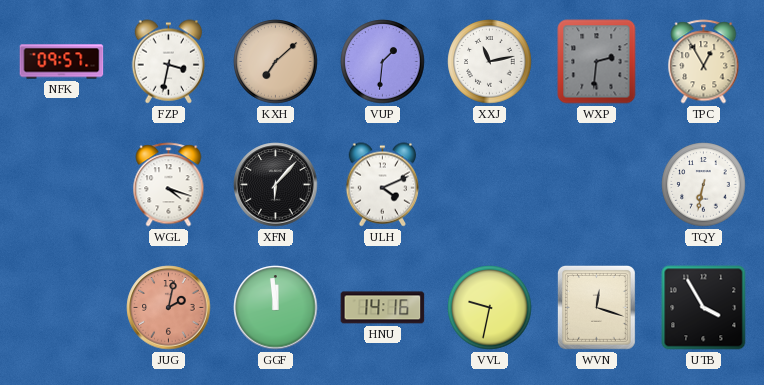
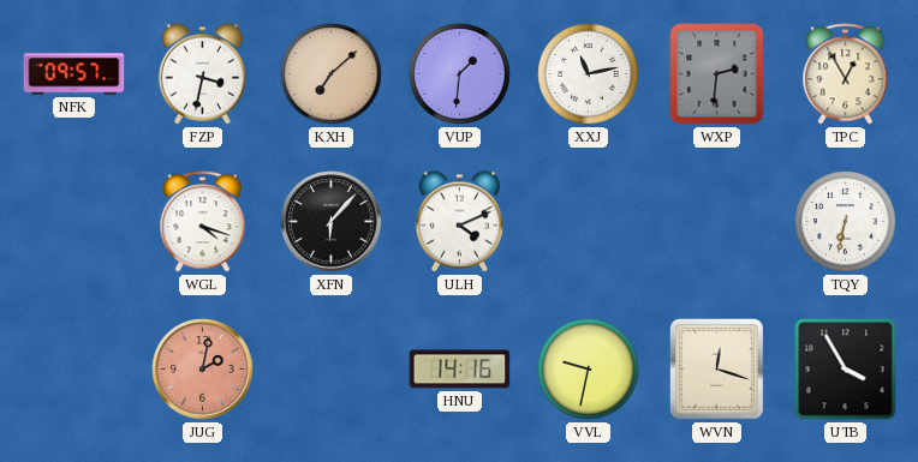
GGF: 11:59 -> none (276, 308)
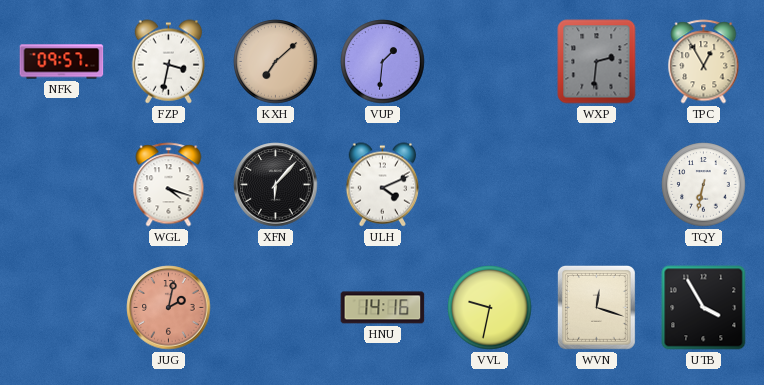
XXJ: 11:13 -> none (589, 74)
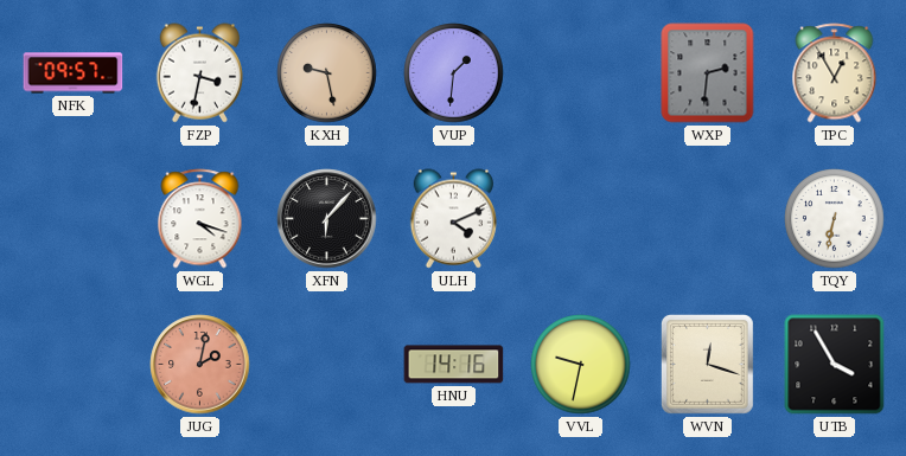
KXH: 7:08 -> 9:28 (327, 73)
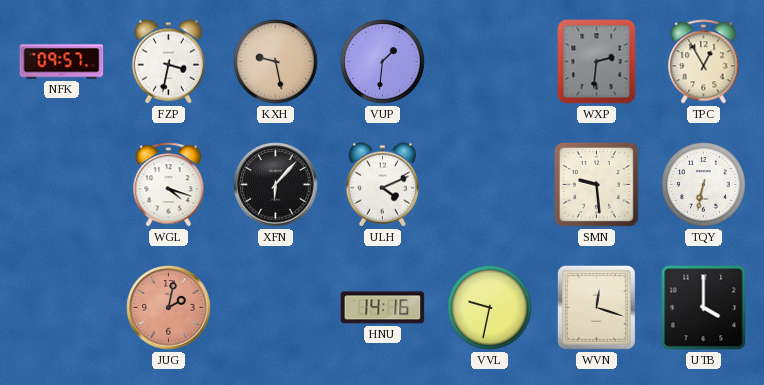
SMN: none -> 9:29 (597, 185)
UTB: 3:55 -> 4:00 (704, 308)
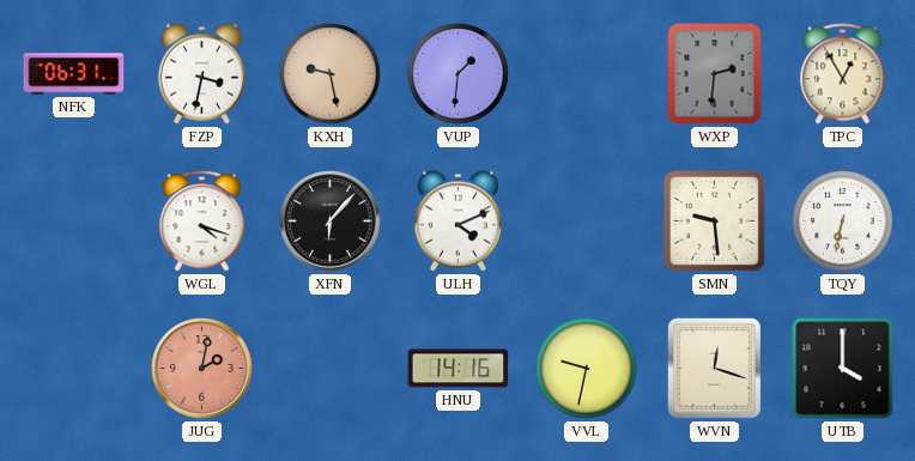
NFK: 09:57 -> 06:31 (74, 74)
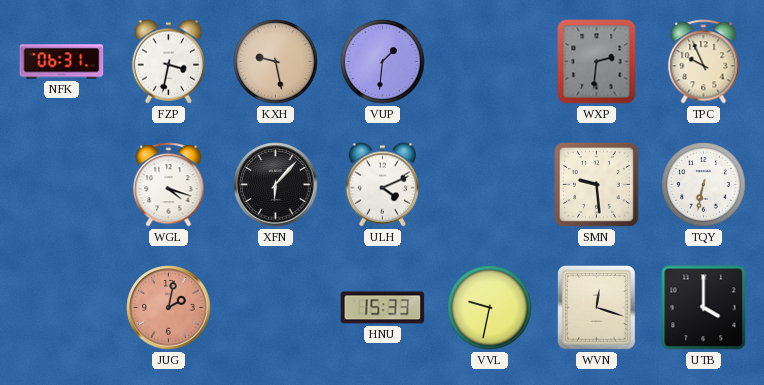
TPC: 12:55 -> 9:56 (704, 62)
HNU: 14:16 -> 15:33 (383, 308)
